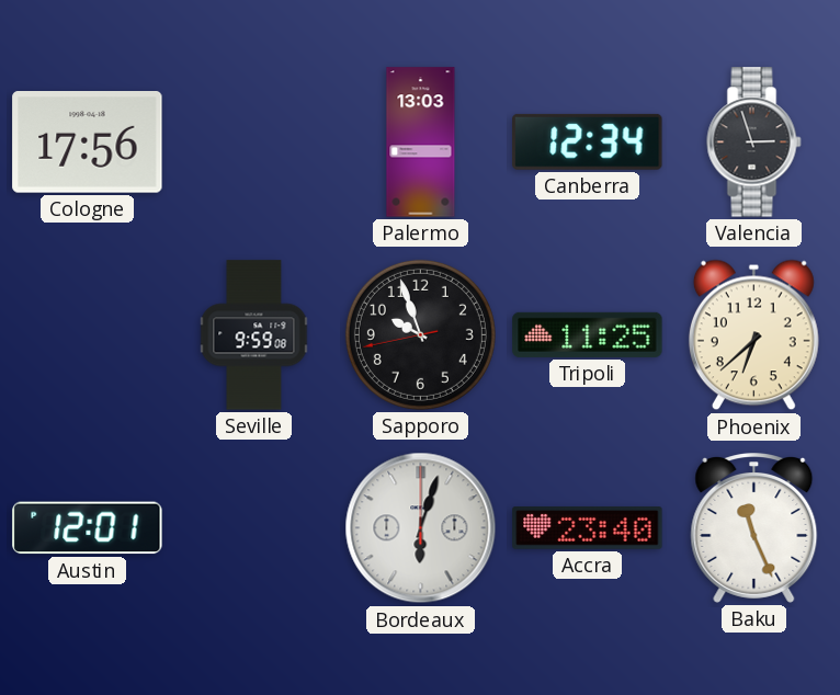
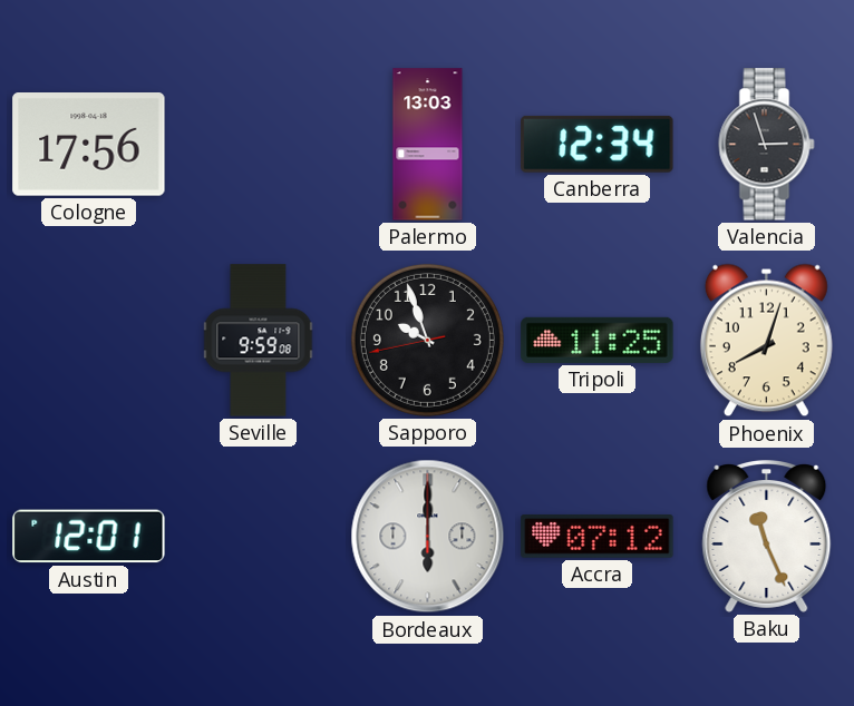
Phoenix: 6:38 -> 8:03 (766, 341)
Bordeaux: 6:03 -> 6:00 (428, 537)
Accra: 23:40 -> 07:12 (598, 537)
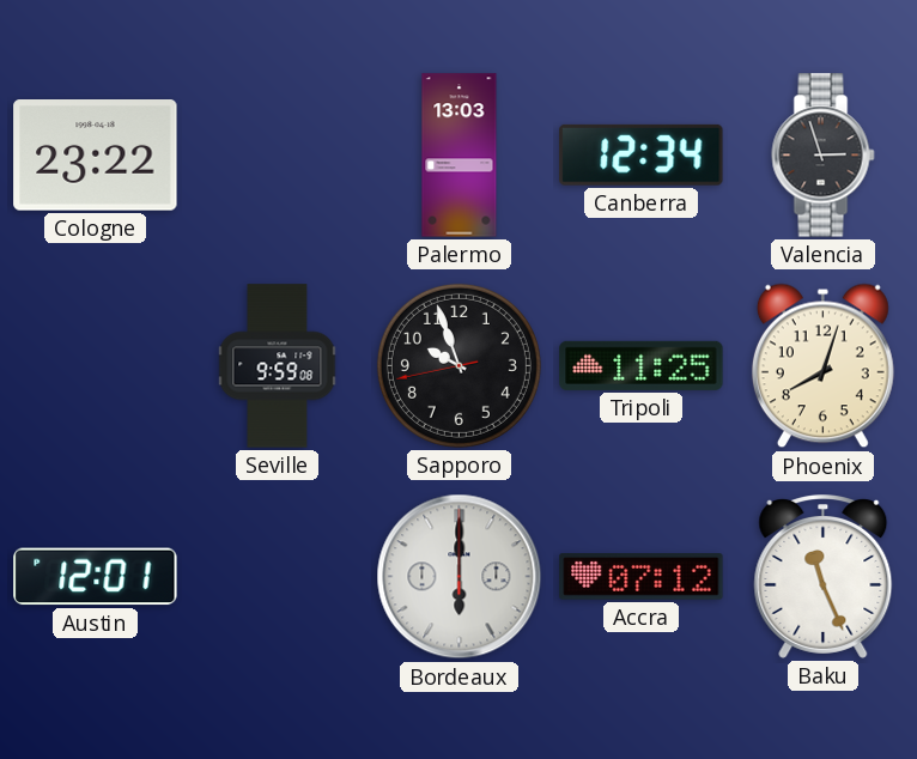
Cologne: 17:56 -> 23:22 (96, 156)
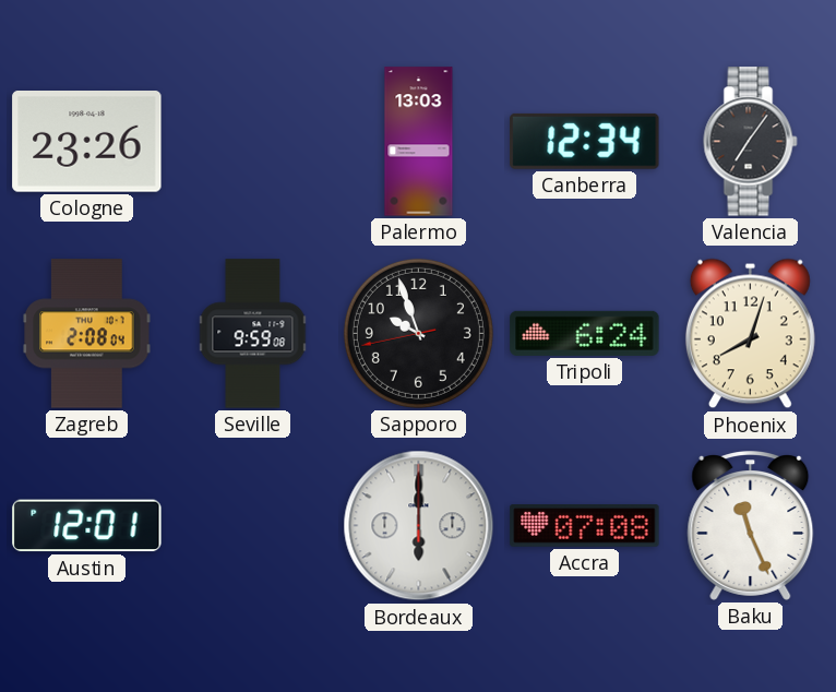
Cologne: 23:22 -> 23:26 (87, 142)
Valencia: 2:57 -> 7:06 (751, 142)
Zagreb: none -> 2:08 (87, 334)
Tripoli: 11:25 -> 6:24 (585, 333)
Accra: 07:12 -> 07:08 (585, 526)
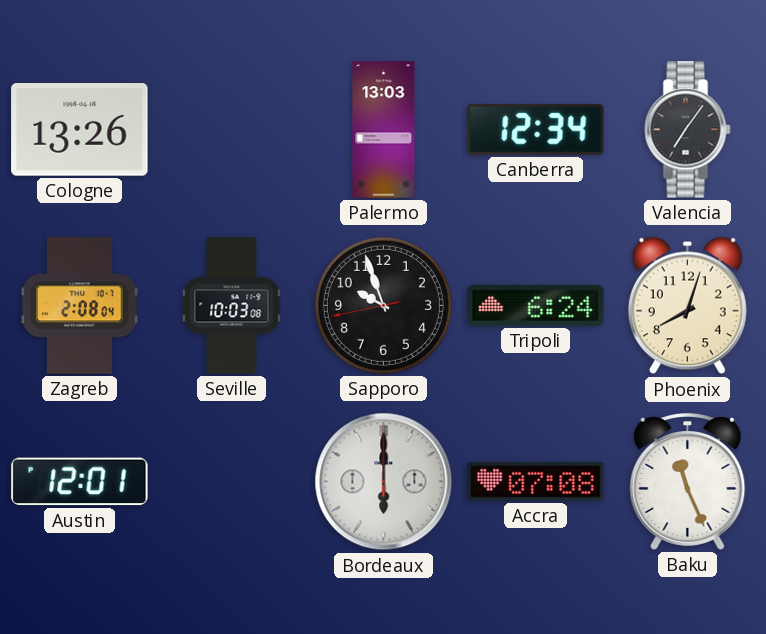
Cologne: 23:26 -> 13:26 (80, 130)
Seville: 9:59 -> 10:03 (232, 306)
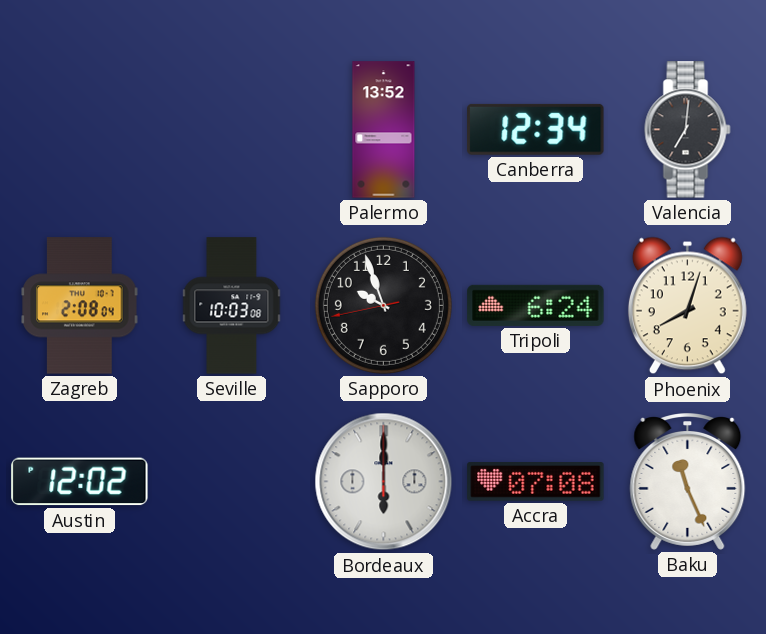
Cologne: 13:26 -> none (80, 130)
Palermo: 13:03 -> 13:52 (384, 130)
Valencia: 7:06 -> 7:01 (688, 130)
Austin: 12:01 -> 12:02 (80, 482)
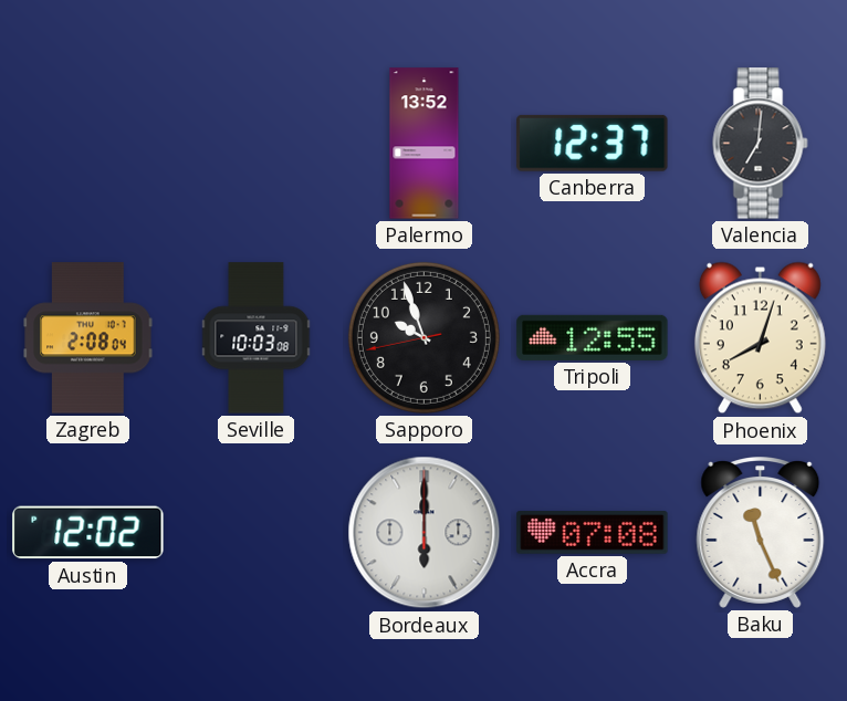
Canberra: 12:34 -> 12:37 (593, 143)
Tripoli: 6:24 -> 12:55 (593, 337)
